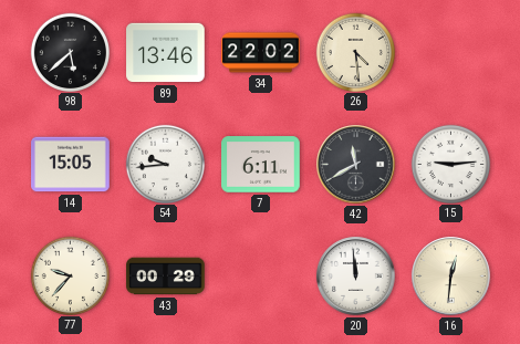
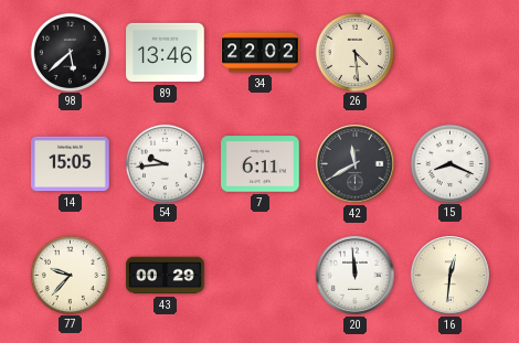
15: 9:14 -> 8:19 (449, 163)
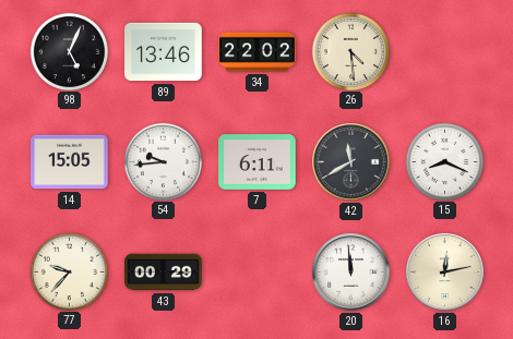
98: 5:38 -> 5:04 (69, 51)
16: 12:31 -> 12:13 (445, 273)
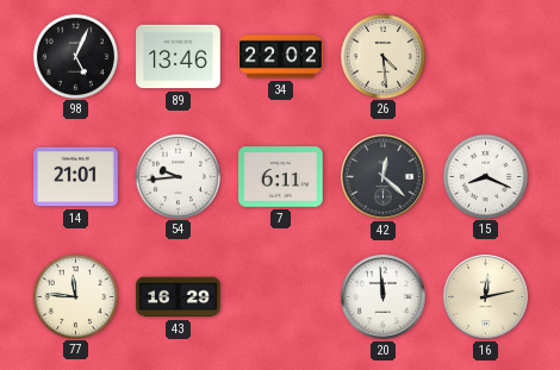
14: 15:05 -> 21:01 (76, 177)
42: 11:40 -> 12:22 (384, 177)
77: 9:37 -> 11:46 (75, 296)
43: 00:29 -> 16:29 (179, 297)
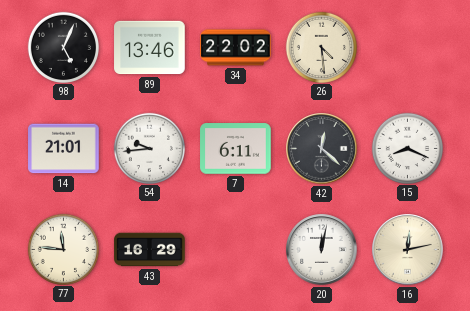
20: 11:59 -> 12:02 (322, 250)
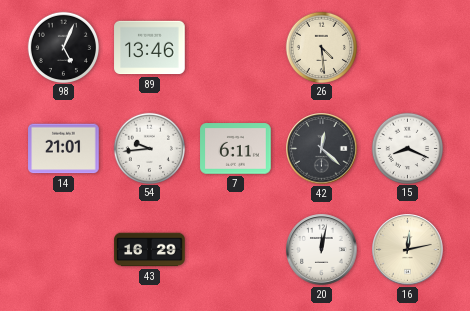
34: 22:02 -> none (236, 48)
77: 11:46 -> none (63, 249)
